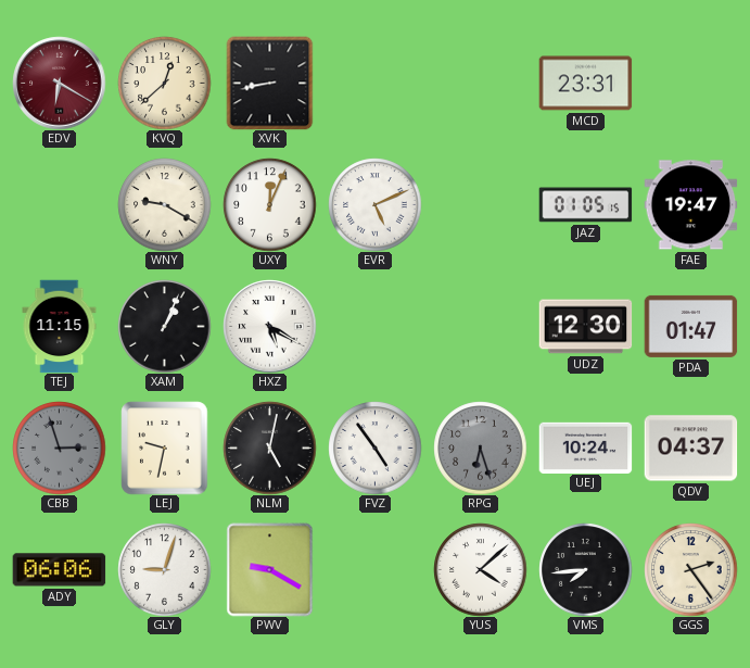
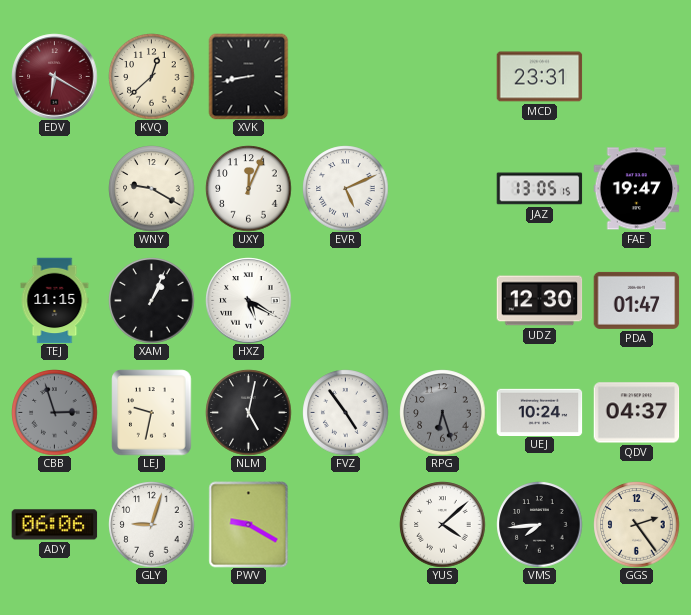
JAZ: 01:05 -> 13:05 (539, 189)
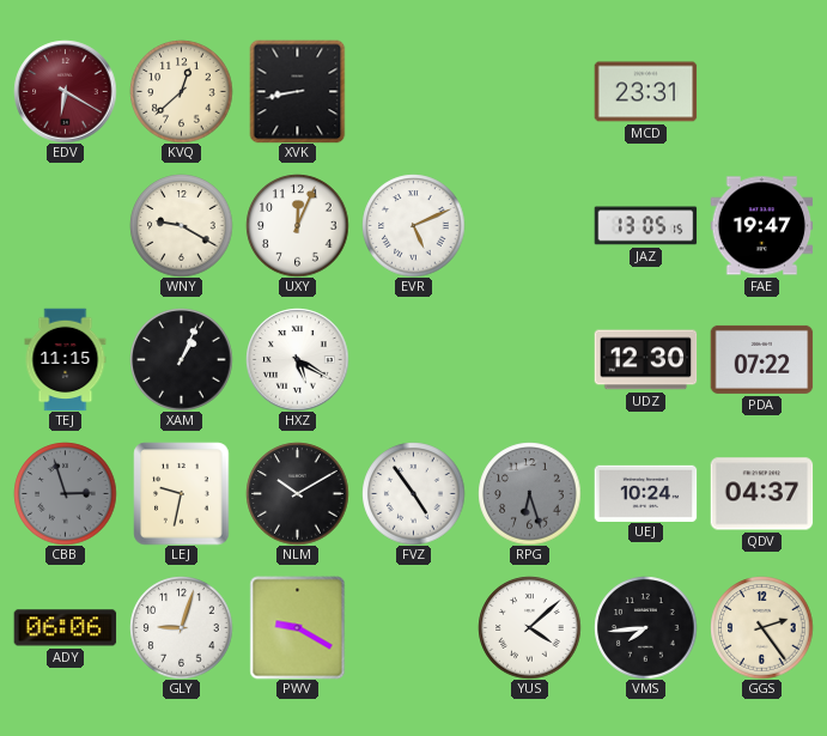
PDA: 01:47 -> 07:22 (761, 359)
NLM: 5:02 -> 10:10 (297, 493)
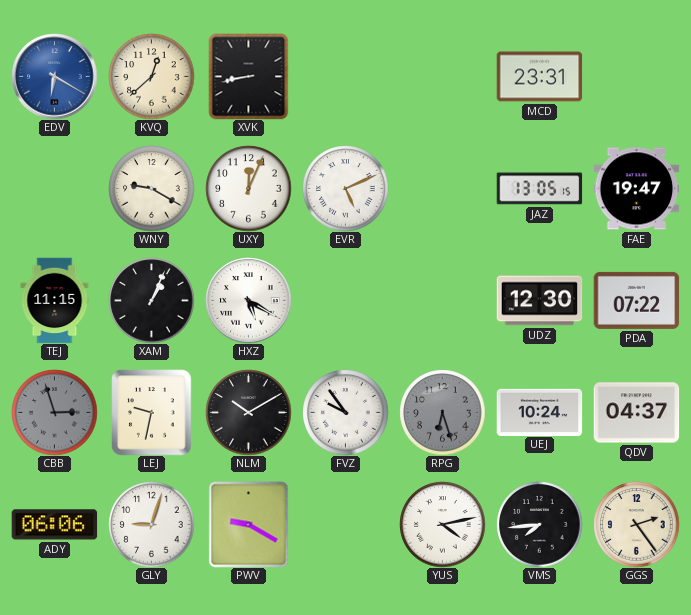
EDV dial: burgundy -> blue (54, 76)
FVZ: 4:54 -> 9:54 (345, 412)
YUS: 4:08 -> 4:13 (442, 524)
